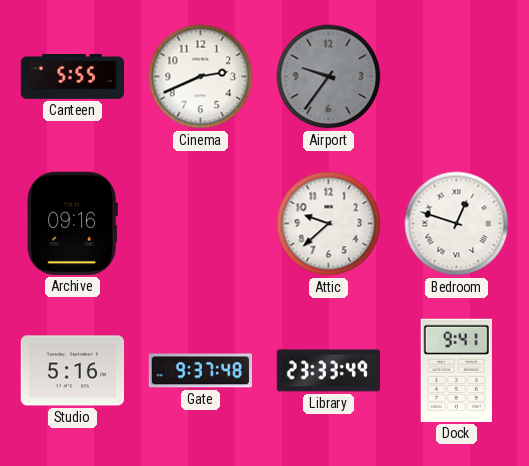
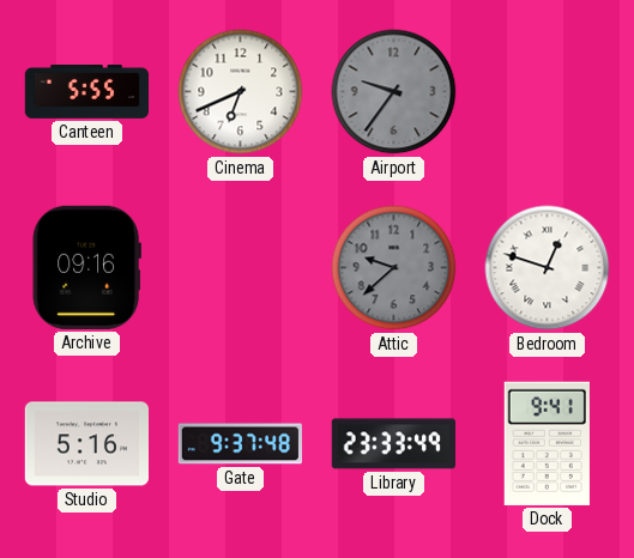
Cinema: 2:41 -> 6:41 (241, 92)
Attic dial: white -> grey (394, 268)
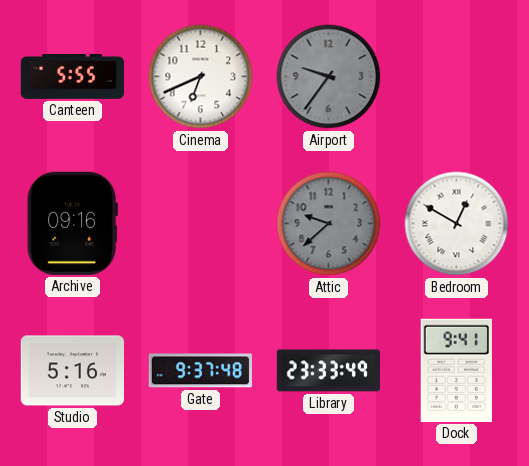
Bedroom: 12:48 -> 12:50 (457, 224)
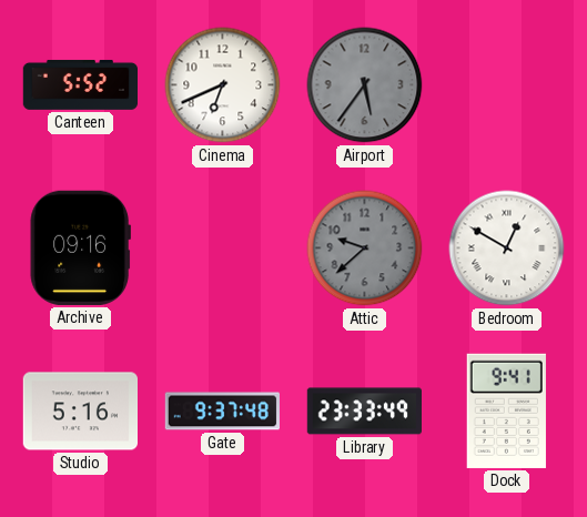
Canteen: 5:55 -> 5:52 (80, 84)
Airport: 9:36 -> 5:36 (365, 85)
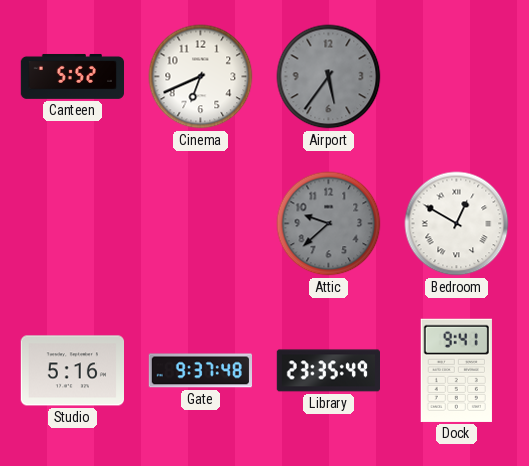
Archive: 09:16 -> none (80, 247)
Library: 23:33 -> 23:35 (328, 371)
